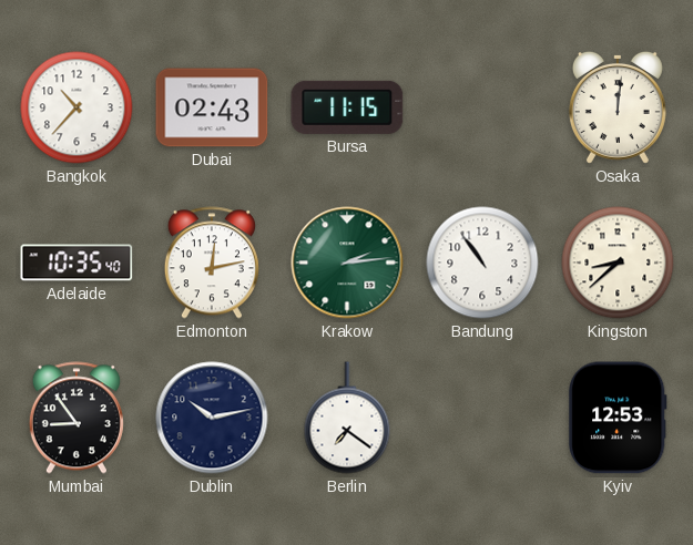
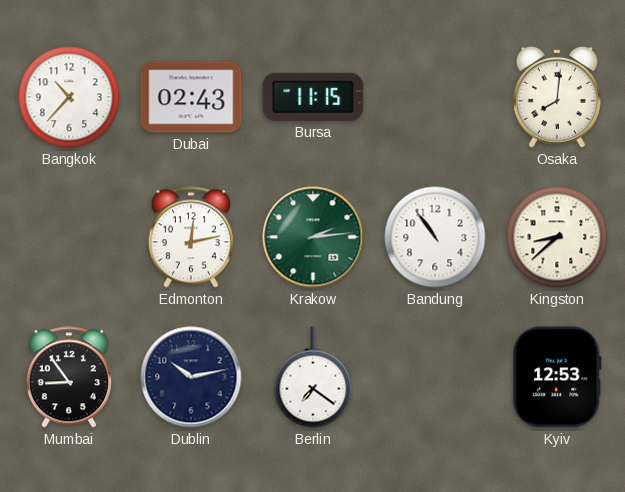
Osaka: 12:01 -> 8:01 (557, 97)
Adelaide: 10:35 -> none (77, 263)
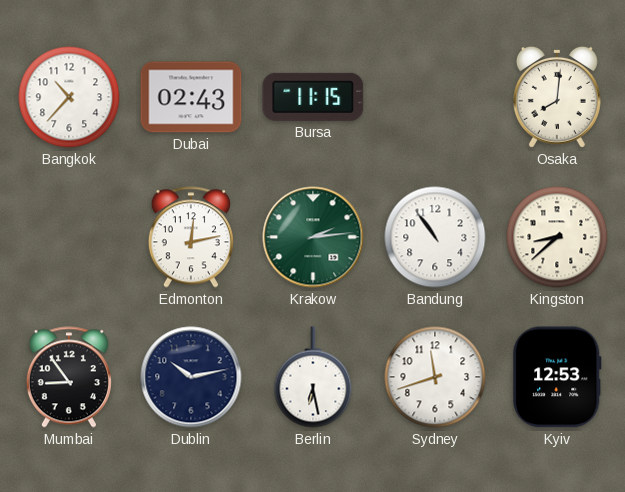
Berlin: 7:21 -> 6:28 (313, 377)
Sydney: none -> 11:42 (435, 377)
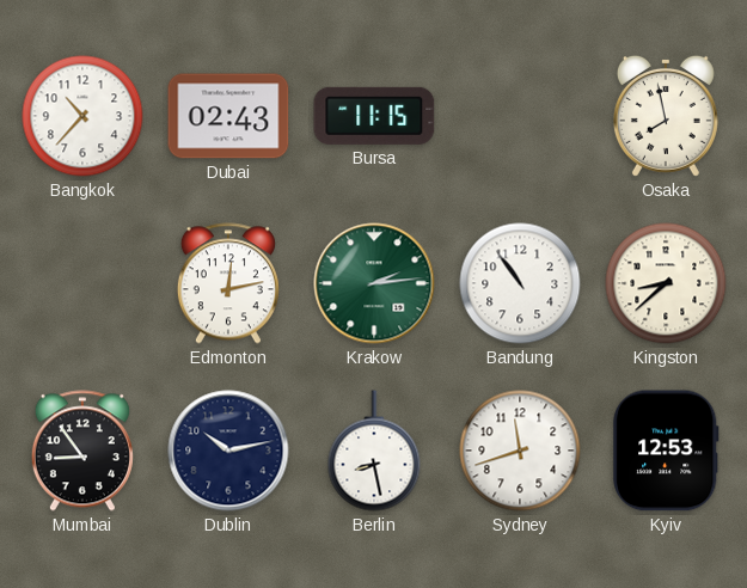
Osaka: 8:01 -> 7:58 (666, 116)
Berlin: 6:28 -> 8:28 (374, 451)
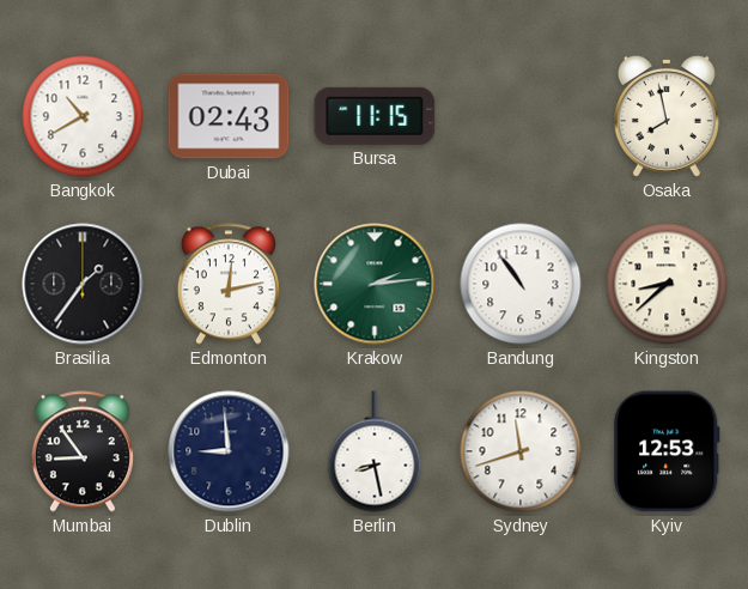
Bangkok: 10:37 -> 10:40 (83, 116)
Brasilia: none -> 1:36 (83, 284)
Dublin: 10:13 -> 8:59 (229, 451)
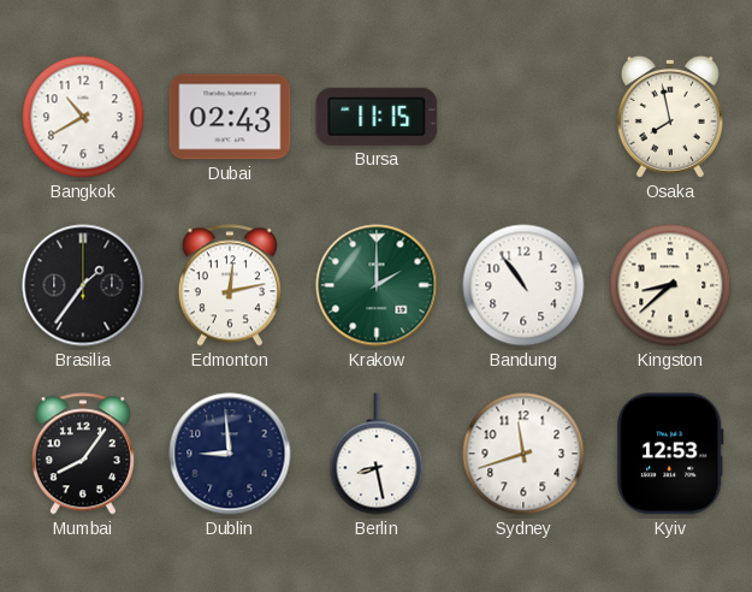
Krakow: 2:14 -> 2:00 (377, 285)
Mumbai: 8:54 -> 8:06 (83, 454)
